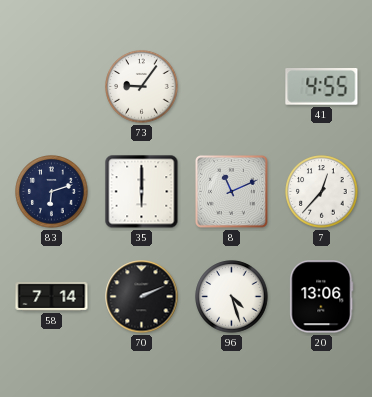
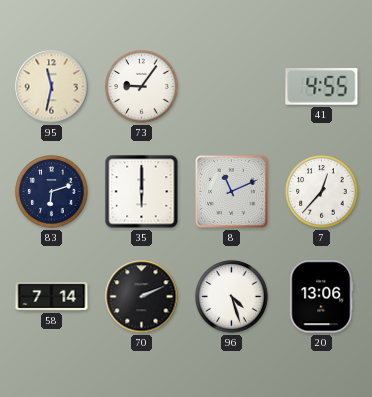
95: none -> 11:32 (52, 87)
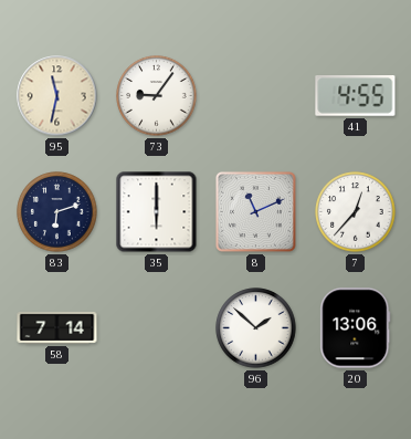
70: 2:11 -> none (142, 297)
96: 4:27 -> 1:52 (256, 328)
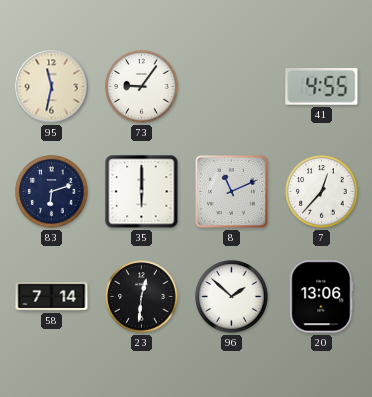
23: none -> 12:31 (142, 297)
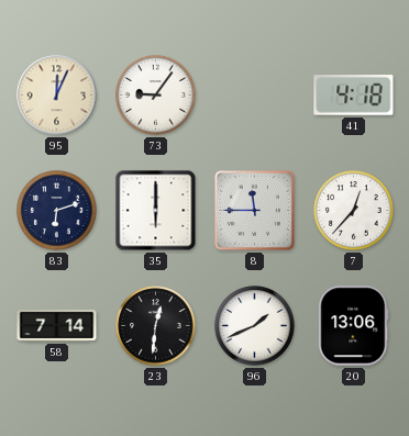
95: 11:32 -> 12:04 (57, 96)
41: 4:55 -> 4:18 (354, 96)
8: 11:11 -> 11:45 (254, 210)
96: 1:52 -> 1:41 (255, 326)
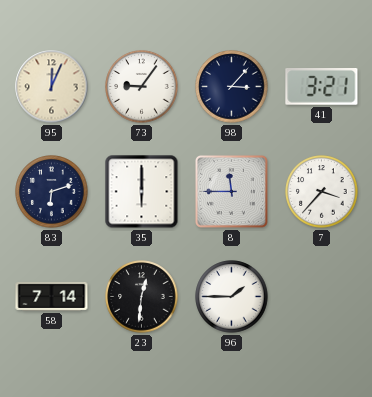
98: none -> 3:07 (232, 87)
41: 4:18 -> 3:21 (322, 87)
7: 12:37 -> 3:37 (322, 192)
96: 1:41 -> 1:45 (232, 297)
20: 13:06 -> none (354, 326)
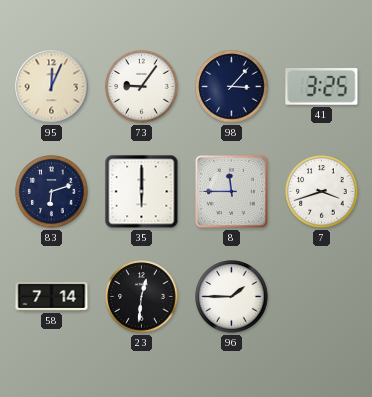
41: 3:21 -> 3:25 (322, 87)
7: 3:37 -> 3:42 (322, 192)
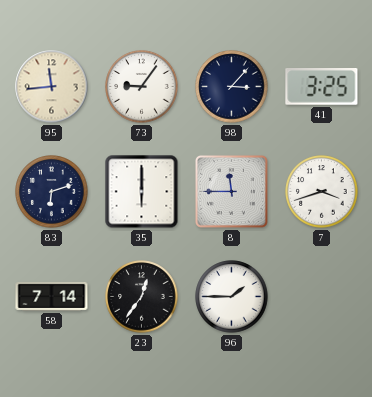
95: 12:04 -> 11:44 (52, 87)
23: 12:31 -> 12:36 (142, 297)
